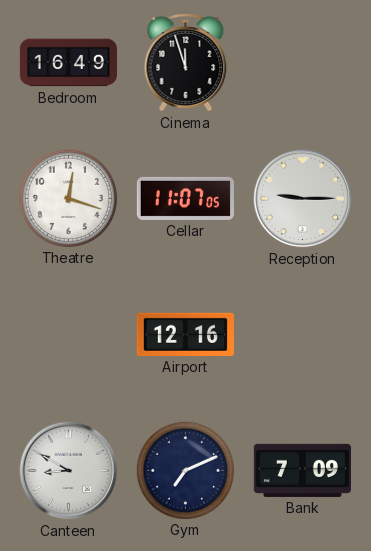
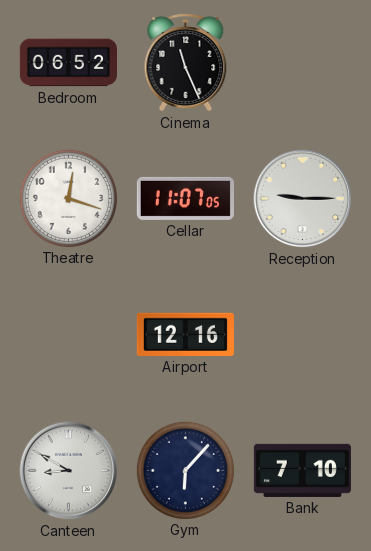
Bedroom: 16:49 -> 06:52 (68, 63)
Cinema: 11:57 -> 11:26 (186, 63)
Gym: 7:11 -> 6:07 (185, 470)
Bank: 7:09 -> 7:10 (302, 470)
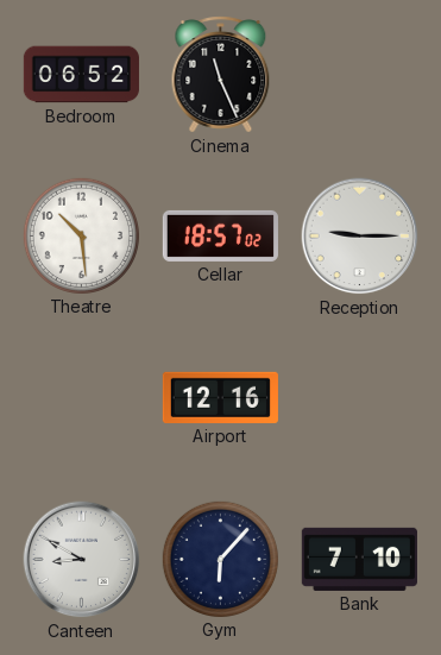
Theatre: 12:18 -> 10:29 (81, 235)
Cellar: 11:07 -> 18:57 (220, 235)
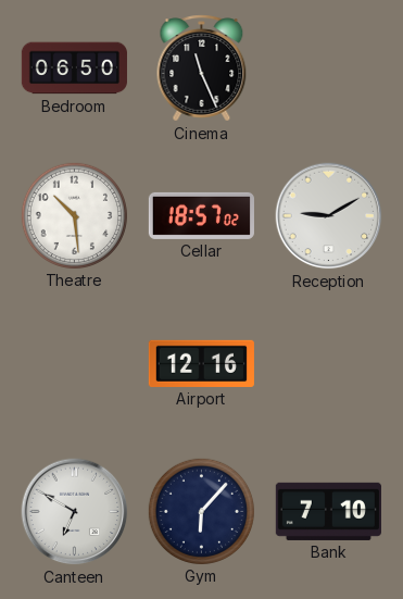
Bedroom: 06:52 -> 06:50 (74, 68)
Reception: 9:15 -> 9:10 (329, 216)
Canteen: 8:50 -> 6:50 (75, 512)
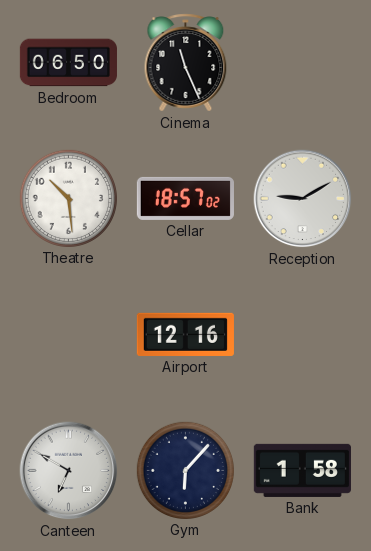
Bank: 7:10 -> 1:58 (302, 470)
